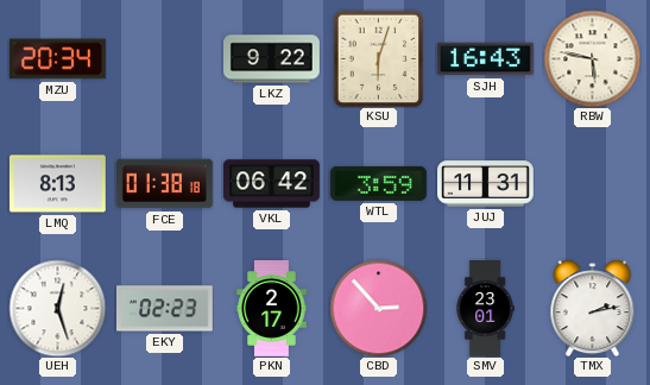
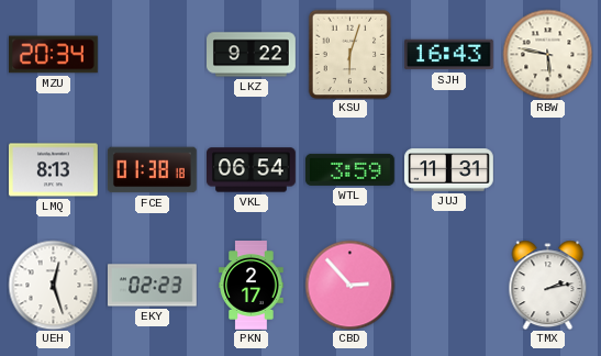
VKL: 06:42 -> 06:54 (252, 170)
SMV: 23:01 -> none (485, 309)
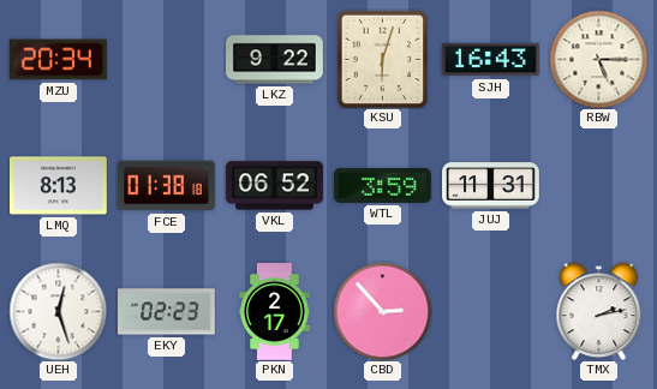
RBW: 5:47 -> 5:15 (598, 59)
VKL: 06:54 -> 06:52 (275, 186)
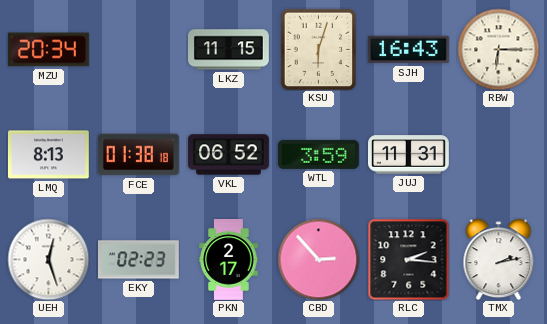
LKZ: 9:22 -> 11:15 (229, 50)
RBW: 5:15 -> 6:15 (498, 49)
RLC: none -> 2:16 (408, 259)
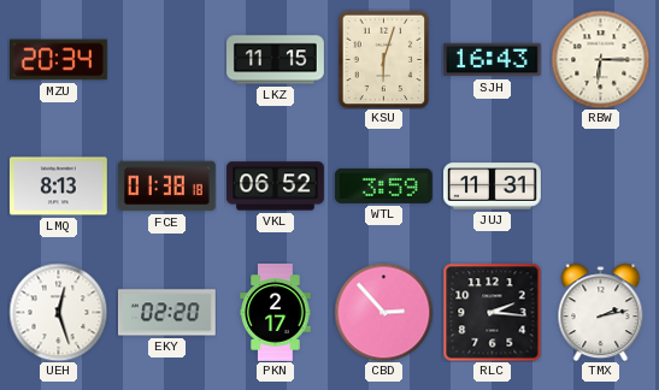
EKY: 02:23 -> 02:20 (167, 313)
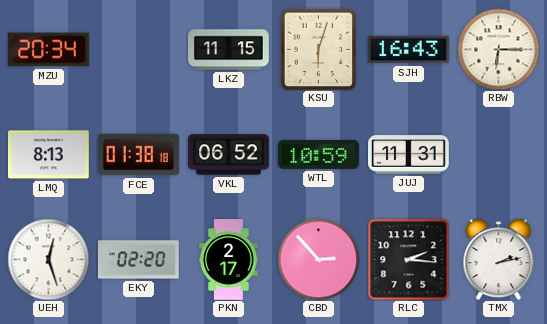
WTL: 3:59 -> 10:59 (318, 154)
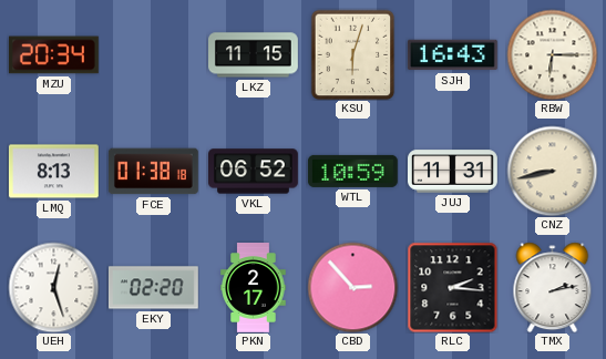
CNZ: none -> 8:43 (552, 171)
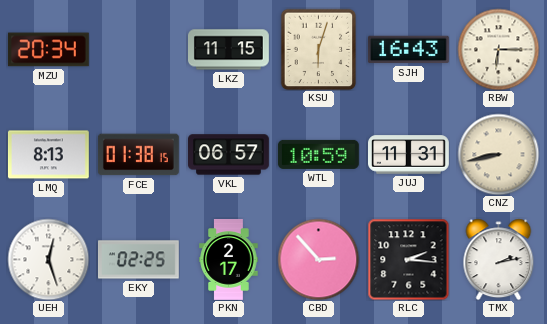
FCE: 01:38:18 -> 01:38:15 (138, 155)
VKL: 06:52 -> 06:57 (229, 155)
EKY: 02:20 -> 02:25 (139, 260)
